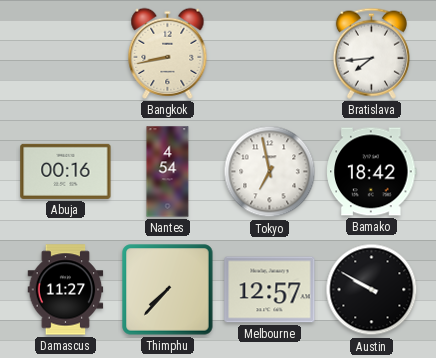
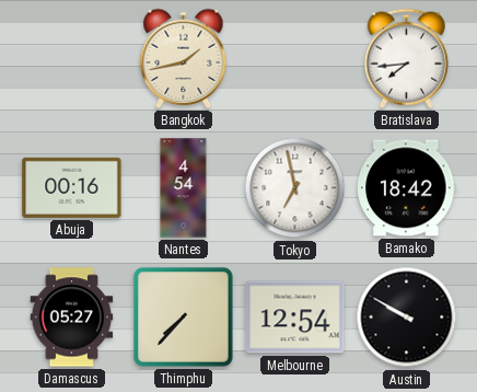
Bangkok: 8:43 -> 1:43 (184, 58)
Damascus: 11:27 -> 05:27 (72, 318)
Melbourne: 12:57 -> 12:54 (295, 318)
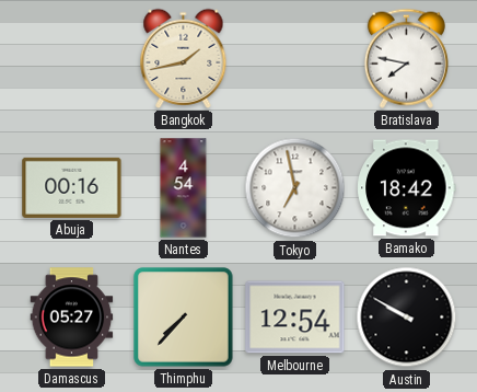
Bratislava: 7:44 -> 7:47 (406, 58)
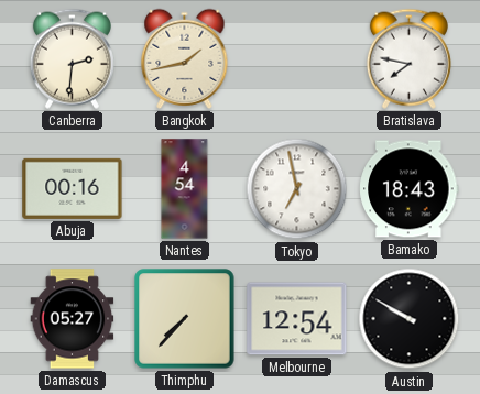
Canberra: none -> 2:31 (72, 58)
Bamako: 18:42 -> 18:43 (410, 189)
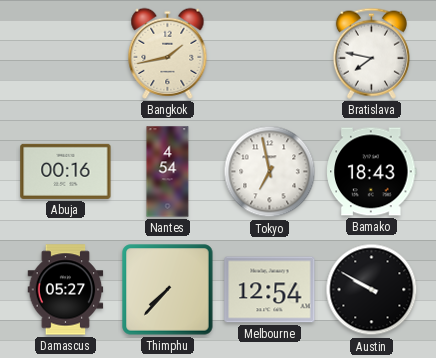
Canberra: 2:31 -> none (72, 58)
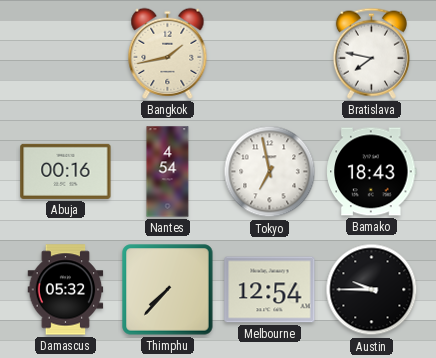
Damascus: 05:27 -> 05:32 (66, 290)
Austin: 9:50 -> 9:45 (372, 290)
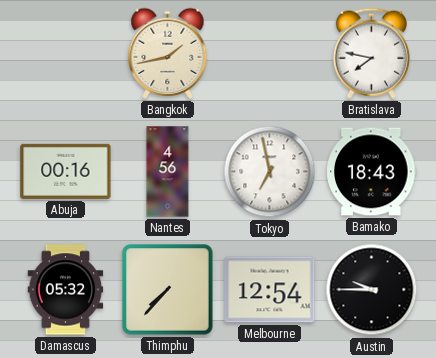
Nantes: 4:54 -> 4:56 (168, 172)
